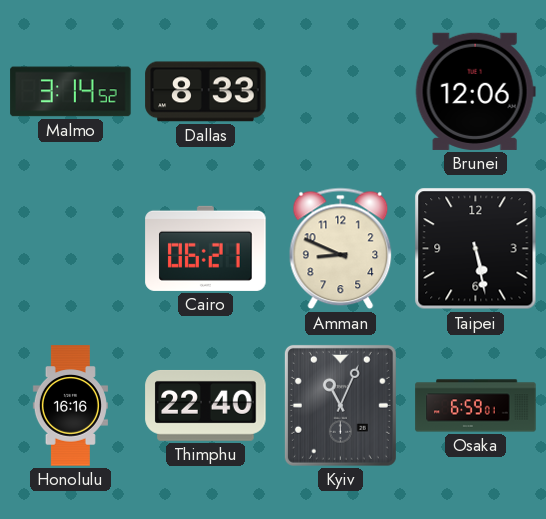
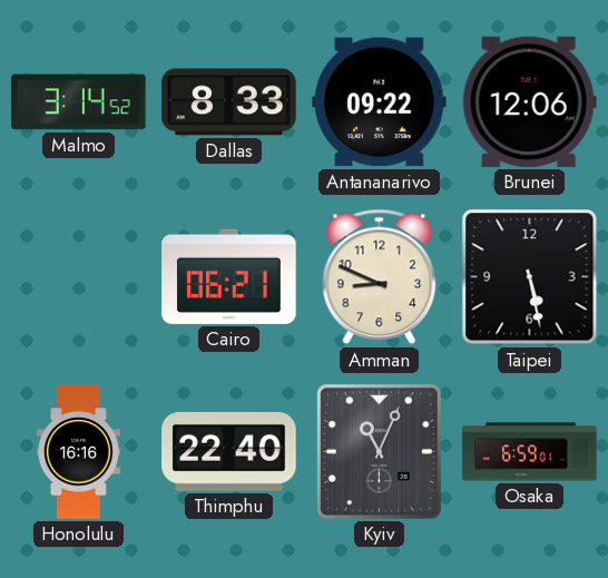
Antananarivo: none -> 09:22 (380, 102)
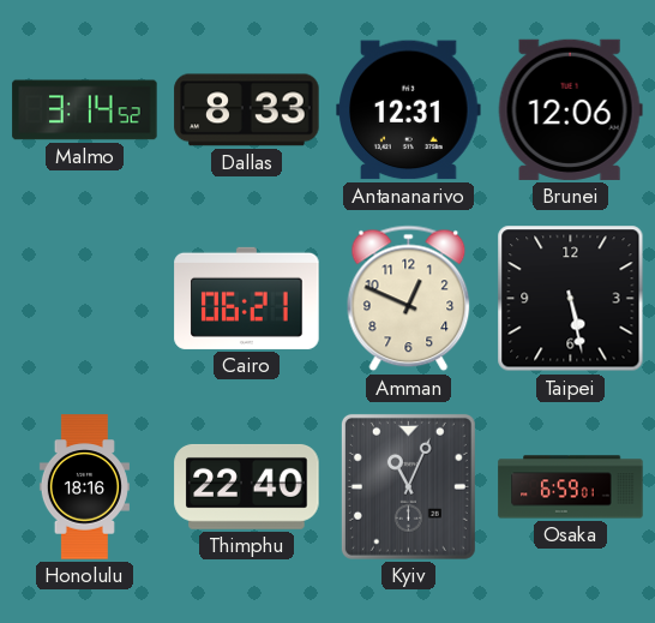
Antananarivo: 09:22 -> 12:31 (409, 110)
Amman: 8:49 -> 12:49 (409, 299)
Honolulu: 16:16 -> 18:16 (84, 487)
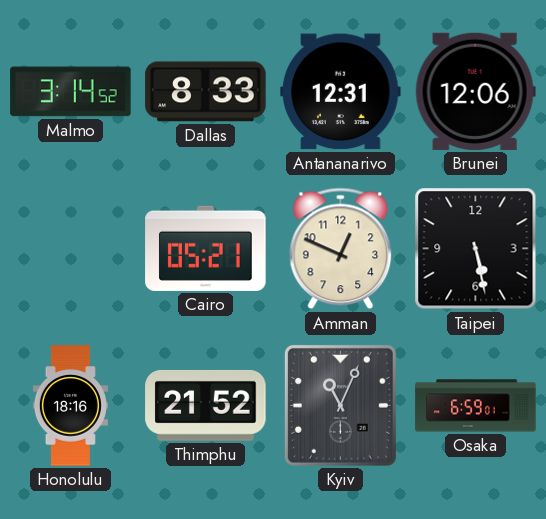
Cairo: 06:21 -> 05:21 (206, 248)
Thimphu: 22:40 -> 21:52 (206, 405)
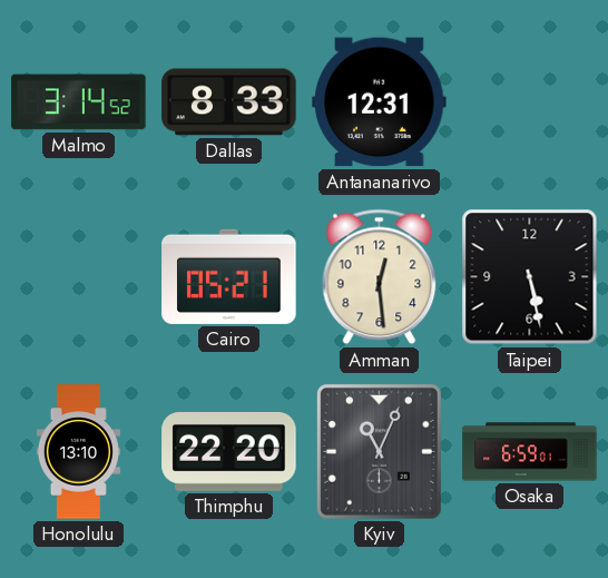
Brunei: 12:06 -> none (475, 91)
Amman: 12:49 -> 12:29 (380, 277)
Honolulu: 18:16 -> 13:10 (78, 452)
Thimphu: 21:52 -> 22:20 (229, 451)
